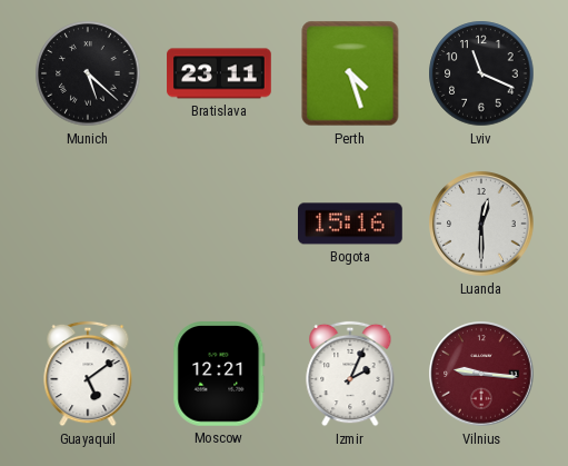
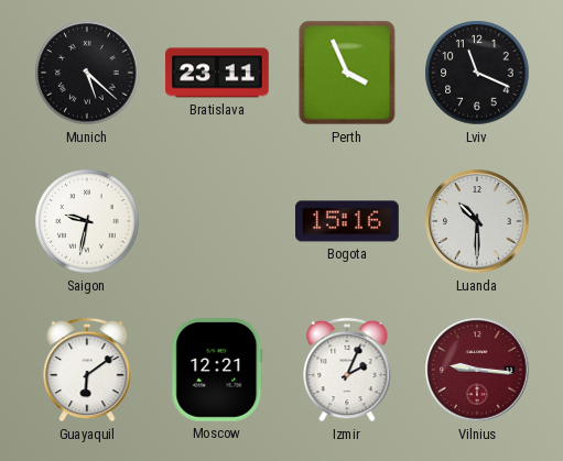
Perth: 4:27 -> 3:56 (347, 73)
Saigon: none -> 9:32 (87, 221)
Luanda: 12:30 -> 10:30 (477, 221)
Guayaquil: 5:09 -> 6:09 (87, 370)
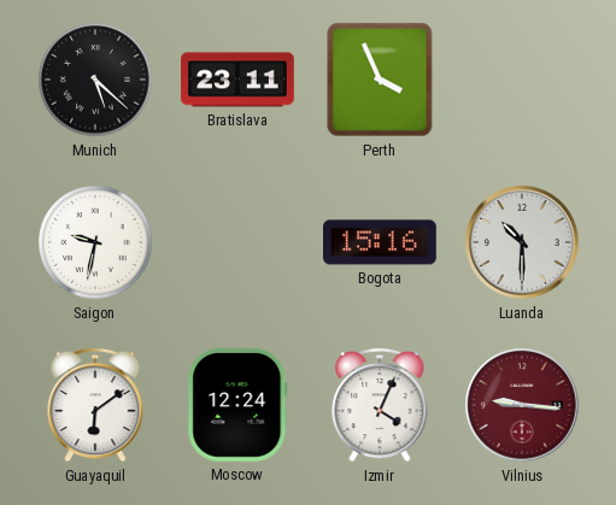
Lviv: 11:19 -> none (477, 73)
Moscow: 12:21 -> 12:24 (237, 406)
Izmir: 2:04 -> 4:04 (380, 405)
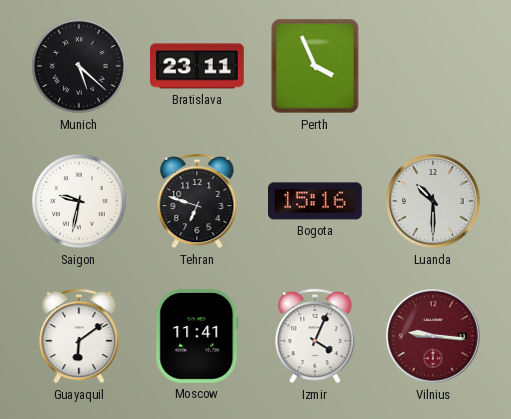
Tehran: none -> 6:48 (197, 201)
Moscow: 12:24 -> 11:41 (197, 337)
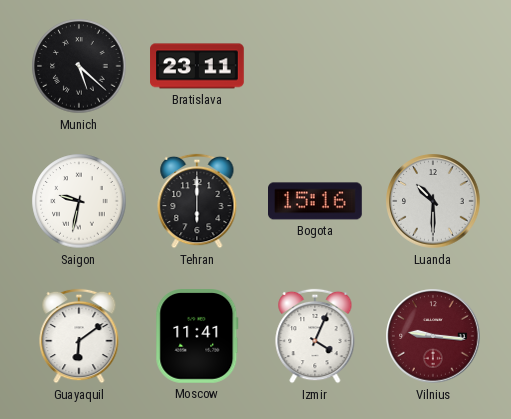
Perth: 3:56 -> none (315, 66)
Tehran: 6:48 -> 6:00 (197, 201)
